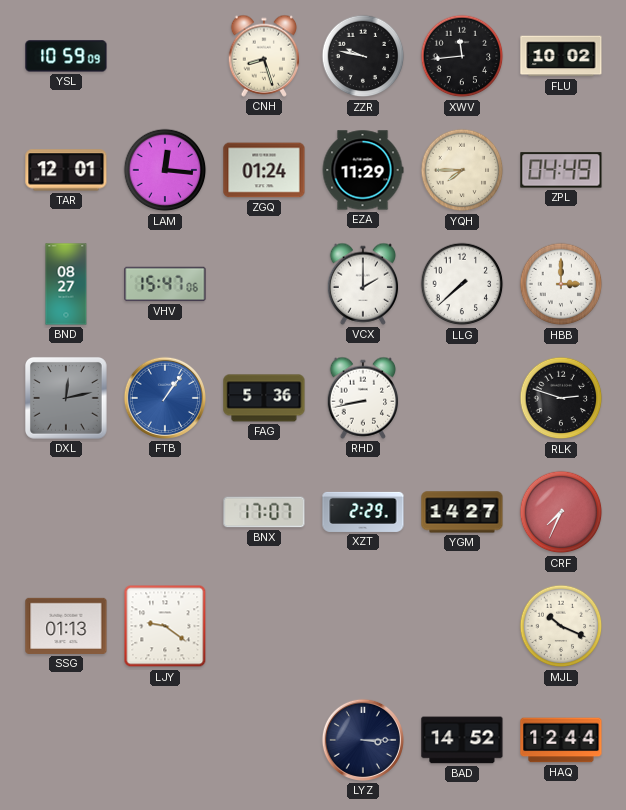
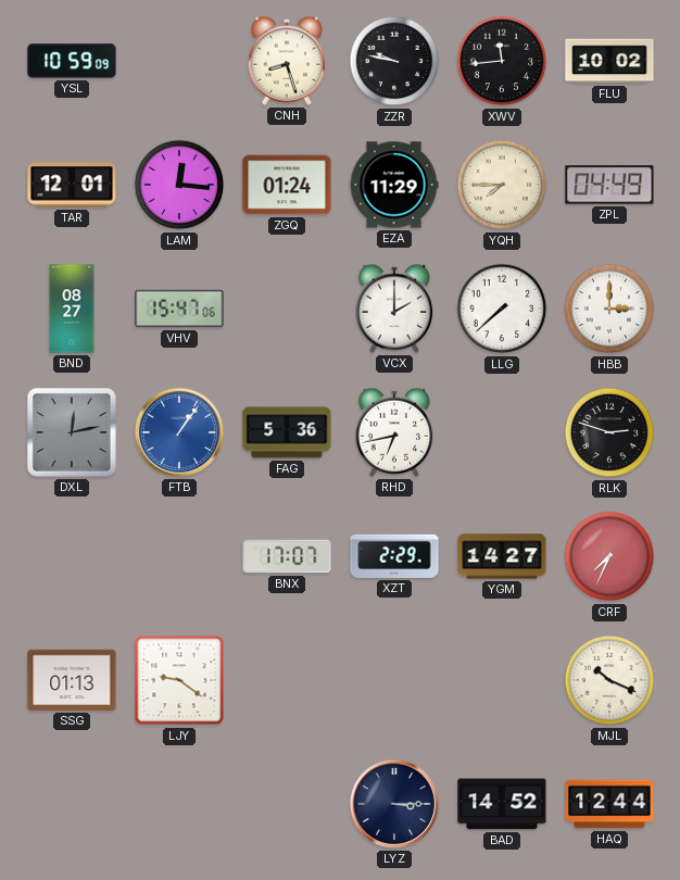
RHD: 8:43 -> 6:43 (394, 432)
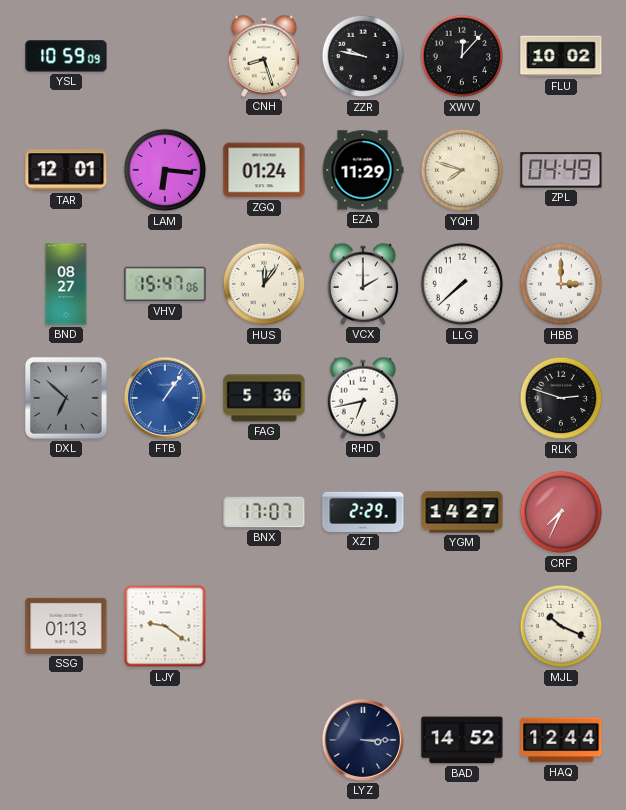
XWV: 11:44 -> 12:07 (462, 56)
LAM: 12:16 -> 6:16 (165, 170)
YQH: 7:45 -> 7:48 (462, 170)
HUS: none -> 12:06 (264, 284)
DXL: 12:13 -> 6:52 (67, 399)
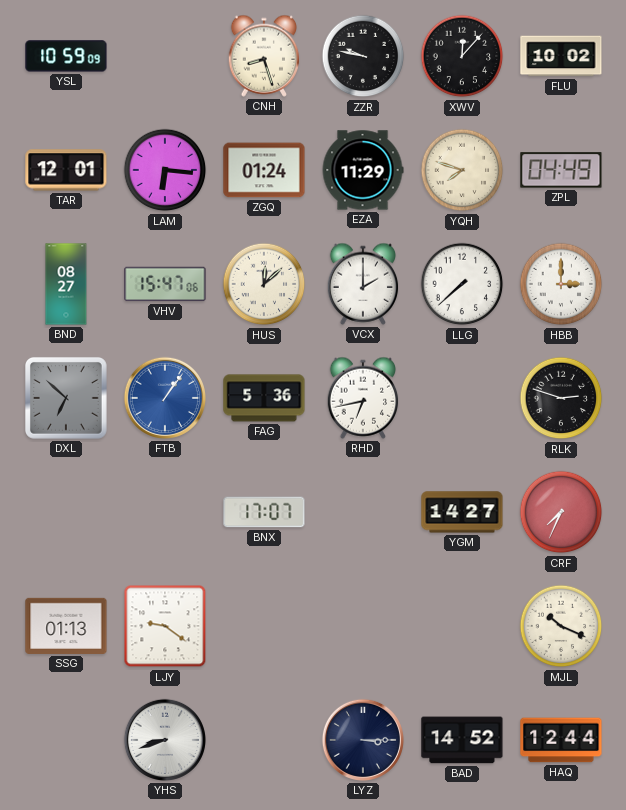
HUS: 12:06 -> 12:08 (264, 284)
XZT: 2:29 -> none (363, 512)
YHS: none -> 8:42 (165, 740)
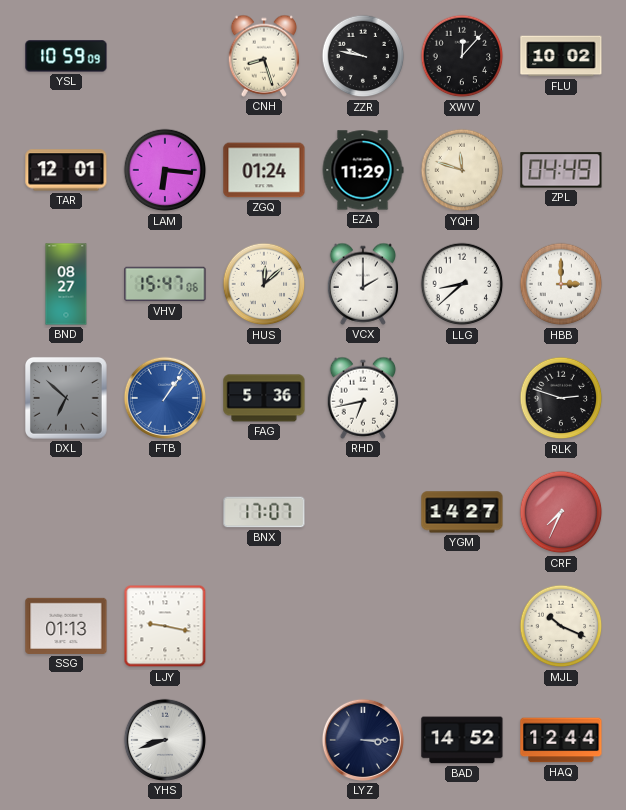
YQH: 7:48 -> 11:48 (462, 170)
LLG: 7:38 -> 8:38 (462, 284)
LJY: 9:21 -> 9:17 (165, 626)
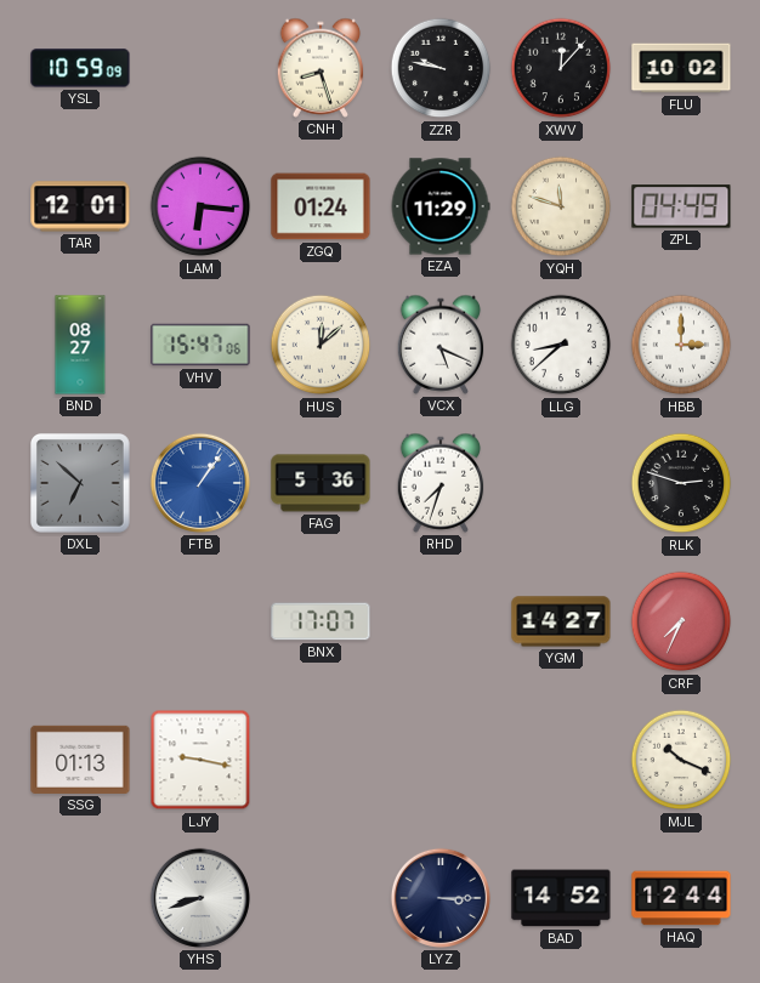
VCX: 2:00 -> 5:19 (441, 345)
RHD: 6:43 -> 7:33 (441, 483)
